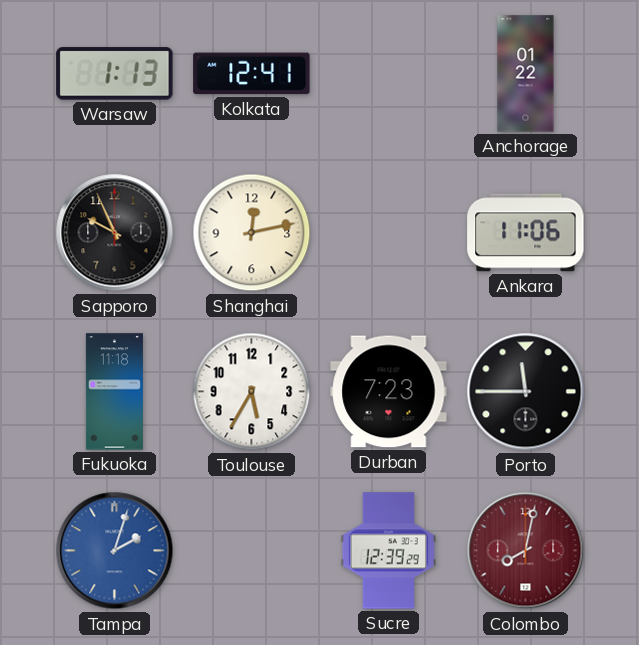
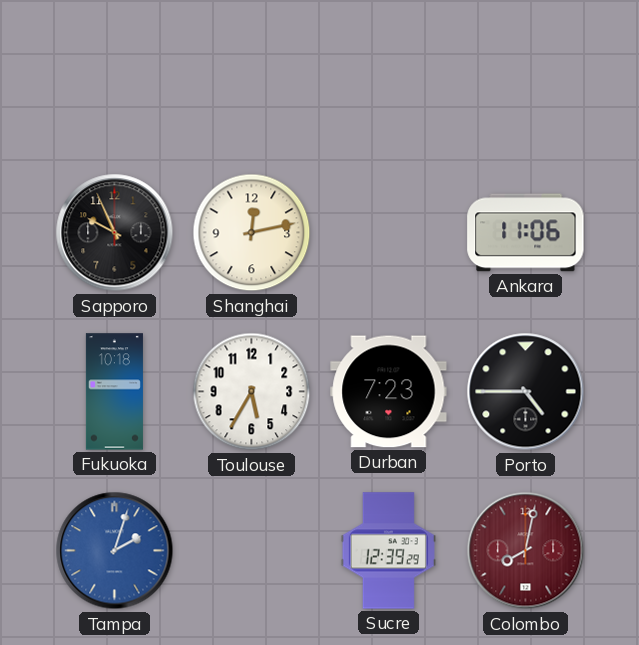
Warsaw: 1:13 -> none (115, 74)
Kolkata: 12:41 -> none (252, 74)
Anchorage: 01:22 -> none (526, 74)
Fukuoka: 11:18 -> 10:18 (114, 392)
Porto: 11:45 -> 4:45 (526, 392)
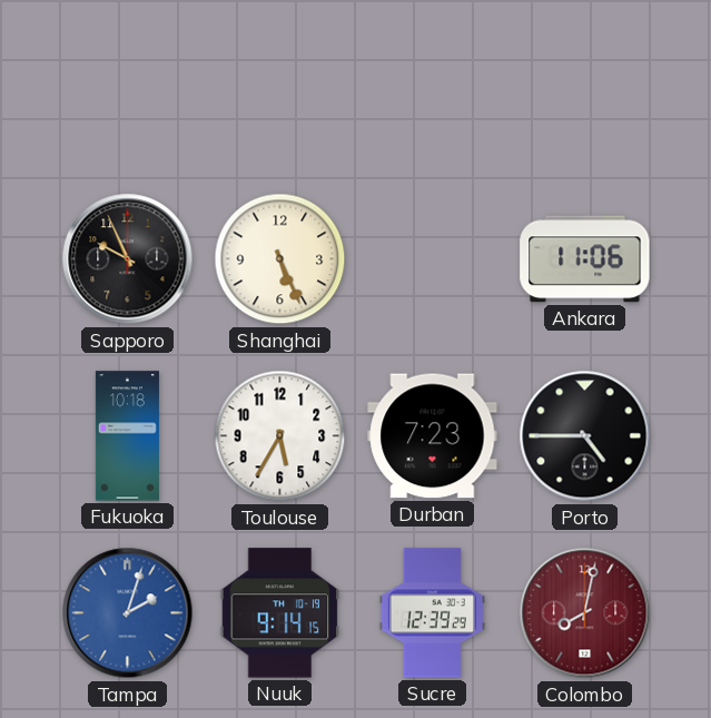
Shanghai: 12:13 -> 5:26 (280, 259)
Nuuk: none -> 9:14 (280, 613)
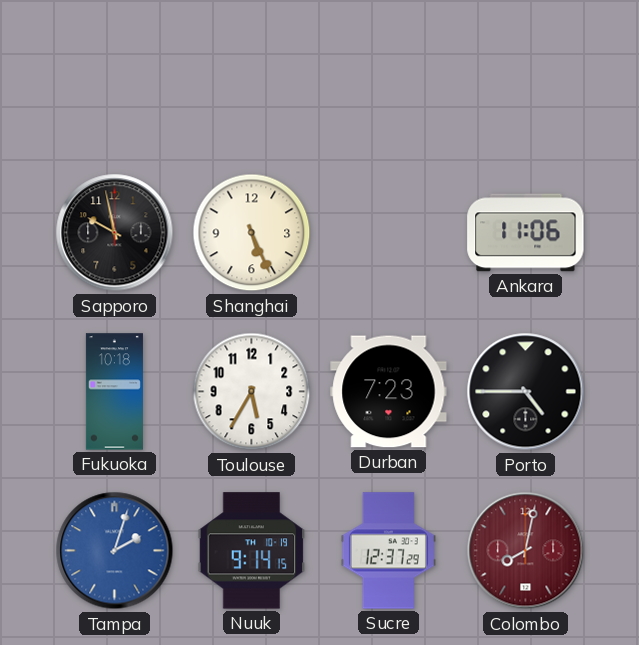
Sapporo: 9:56 -> 9:58 (115, 233)
Sucre: 12:39 -> 12:37 (388, 551)
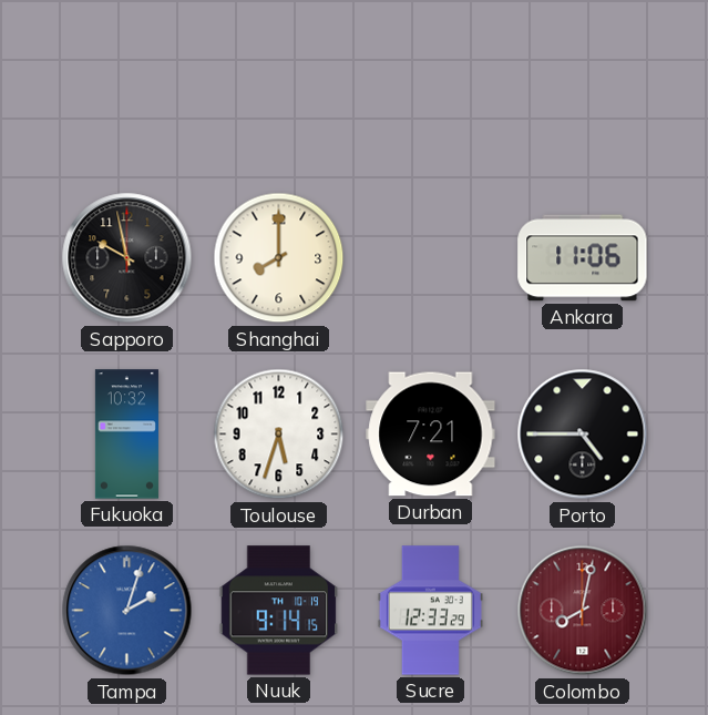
Shanghai: 5:26 -> 8:00 (279, 258)
Fukuoka: 10:18 -> 10:32 (126, 435)
Toulouse: 5:35 -> 5:33 (279, 435)
Durban: 7:23 -> 7:21 (431, 435)
Sucre: 12:37 -> 12:33 (430, 611)
